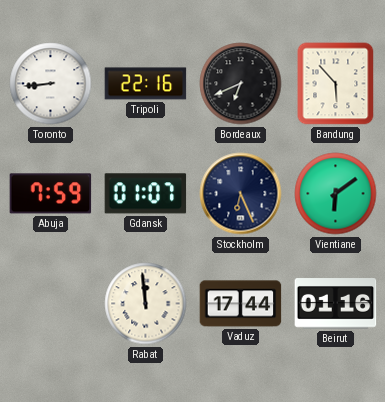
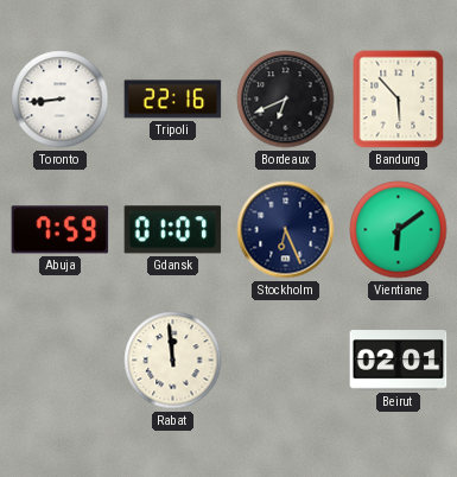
Vaduz: 17:44 -> none (241, 304)
Beirut: 01:16 -> 02:01 (399, 361)
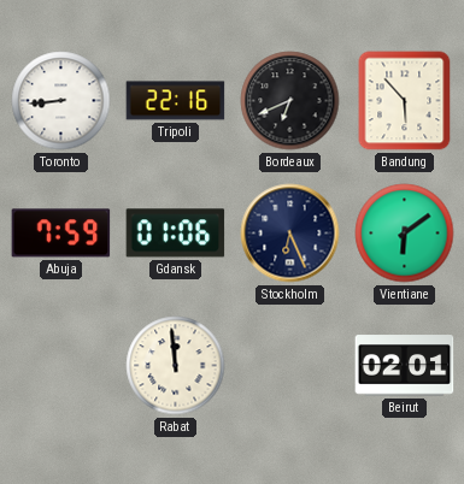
Gdansk: 01:07 -> 01:06 (176, 234)
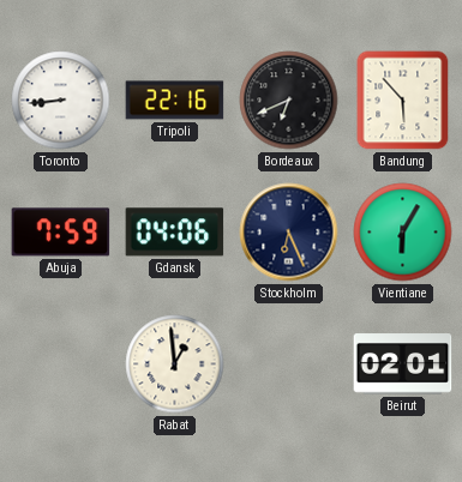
Gdansk: 01:06 -> 04:06 (175, 233)
Vientiane: 6:09 -> 6:05 (403, 233)
Rabat: 11:59 -> 12:59 (175, 364)
